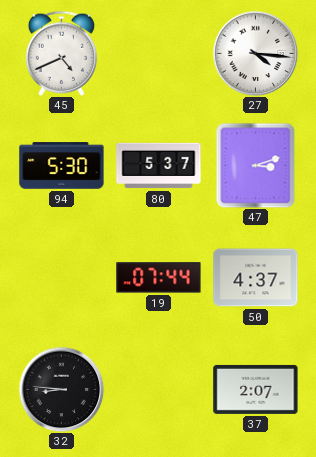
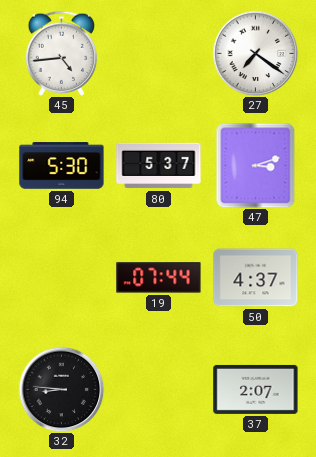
45: 4:41 -> 4:44 (62, 53)
27: 4:16 -> 7:21 (255, 53)
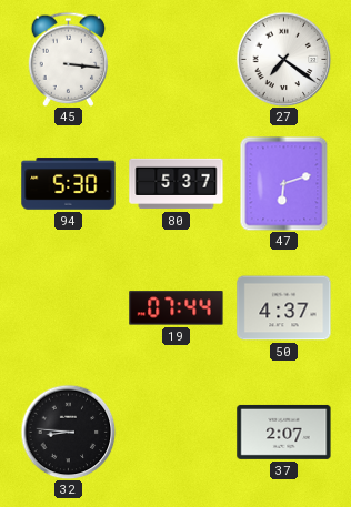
45: 4:44 -> 3:16 (69, 59)
47: 3:12 -> 6:12 (284, 183)
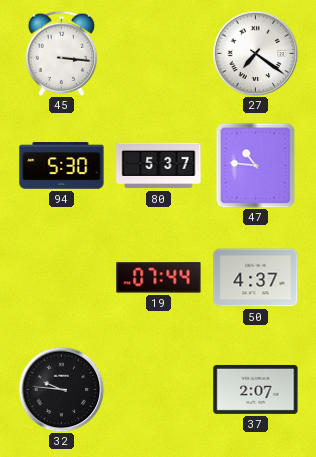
47: 6:12 -> 10:46 (256, 165)
32: 8:46 -> 9:46 (61, 389)
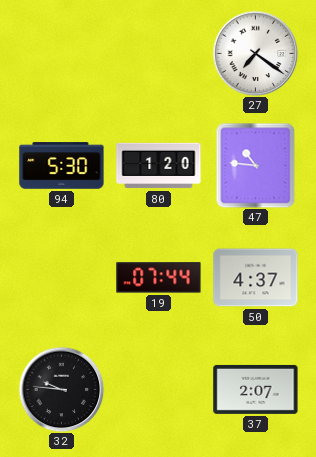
45: 3:16 -> none (62, 53)
80: 5:37 -> 1:20 (159, 166)
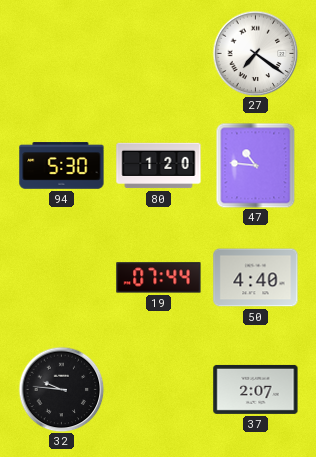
50: 4:37 -> 4:40 (256, 278)
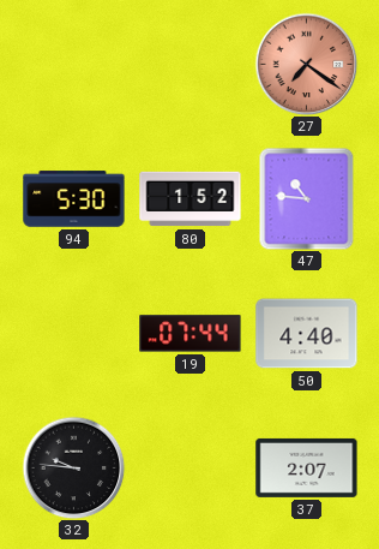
27 dial: white -> salmon (306, 64)
80: 1:20 -> 1:52 (191, 199)
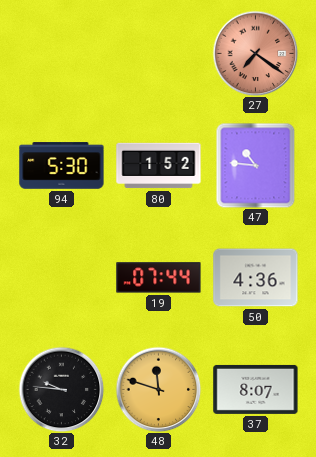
50: 4:40 -> 4:36 (256, 278)
48: none -> 11:48 (158, 389)
37: 2:07 -> 8:07 (256, 389)
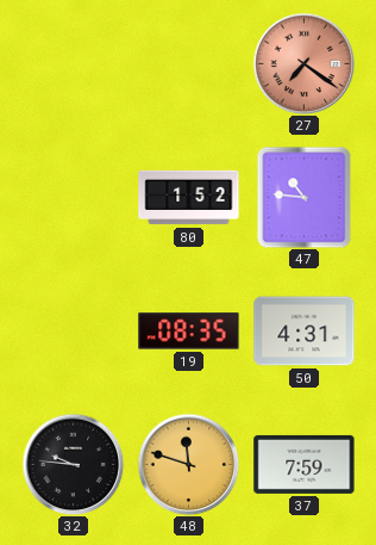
94: 5:30 -> none (62, 166)
19: 07:44 -> 08:35 (189, 332)
50: 4:36 -> 4:31 (305, 332)
37: 8:07 -> 7:59 (305, 464)
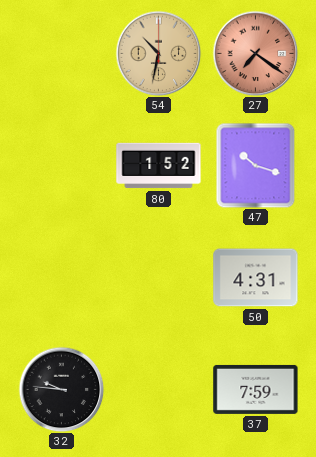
54: none -> 10:32 (158, 53)
47: 10:46 -> 10:18 (256, 165)
19: 08:35 -> none (189, 332)
48: 11:48 -> none (188, 464)
